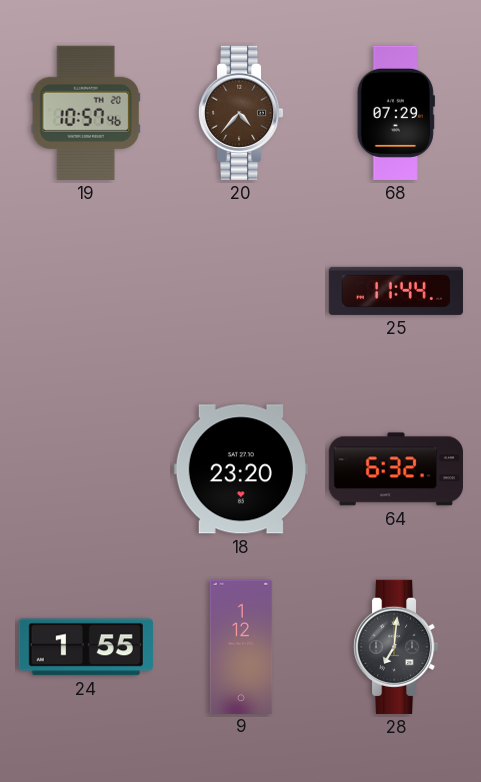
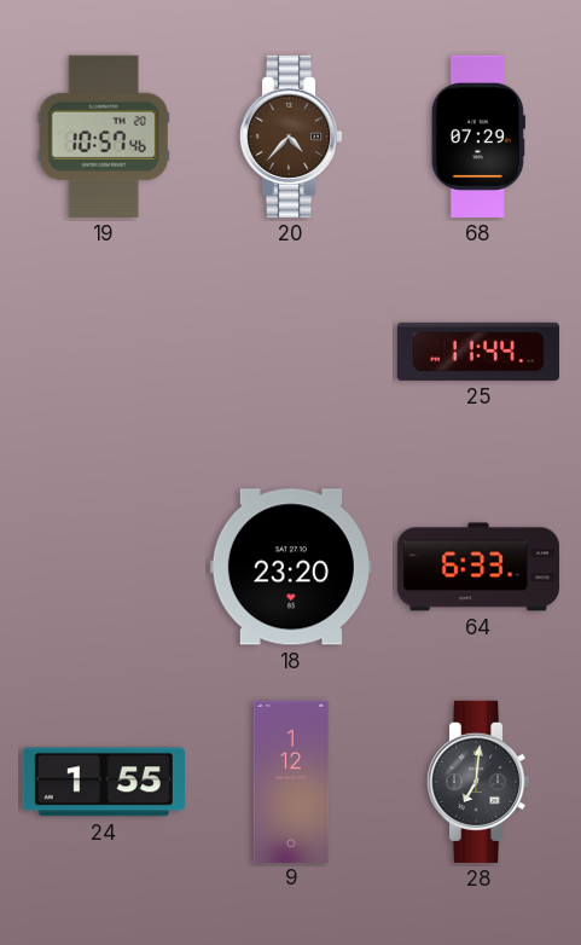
64: 6:32 -> 6:33 (478, 567)
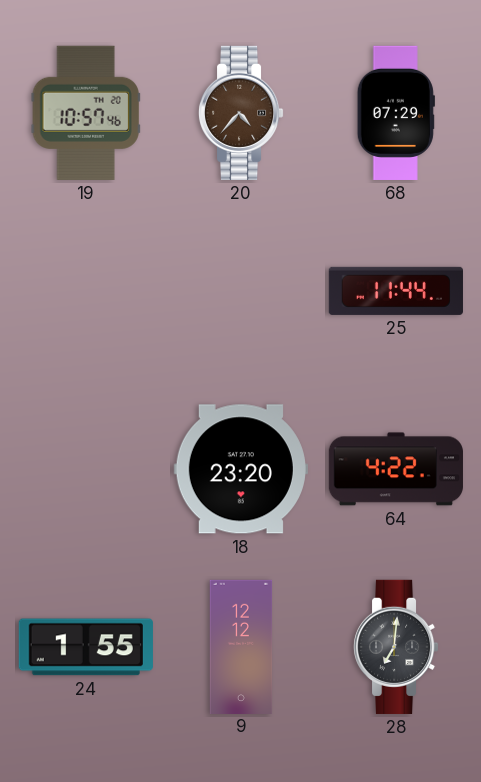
64: 6:33 -> 4:22 (396, 469)
9: 1:12 -> 12:12 (241, 646)
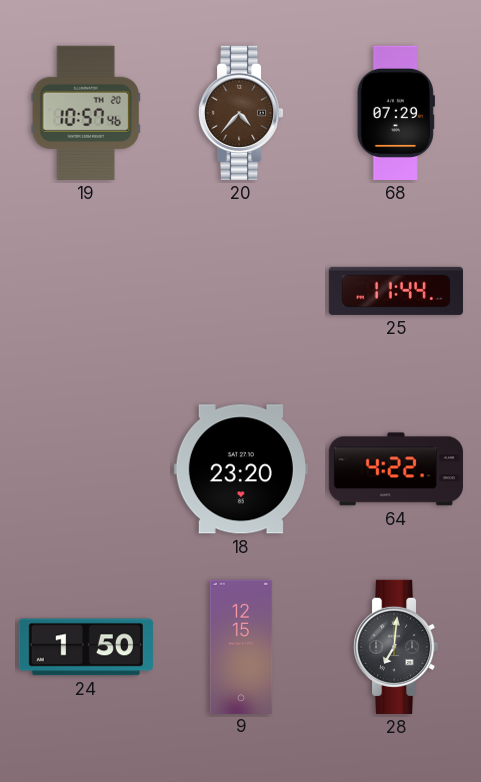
24: 1:55 -> 1:50 (86, 647)
9: 12:12 -> 12:15 (241, 646)
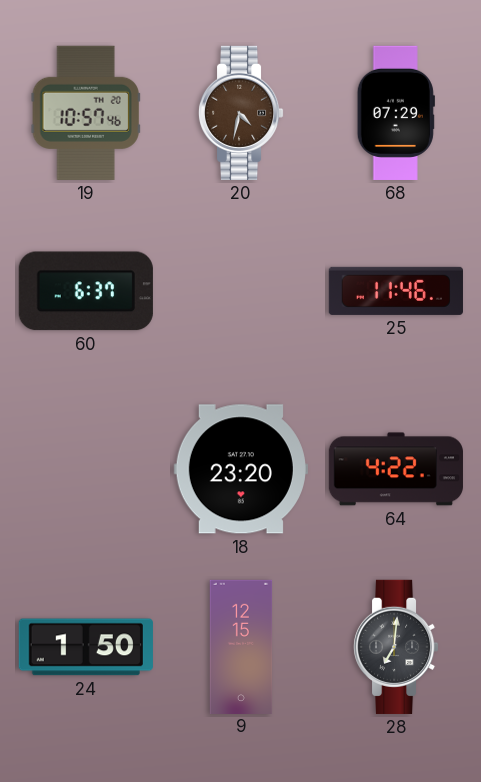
20: 4:37 -> 4:32 (241, 113)
60: none -> 6:37 (86, 291)
25: 11:44 -> 11:46 (396, 291)
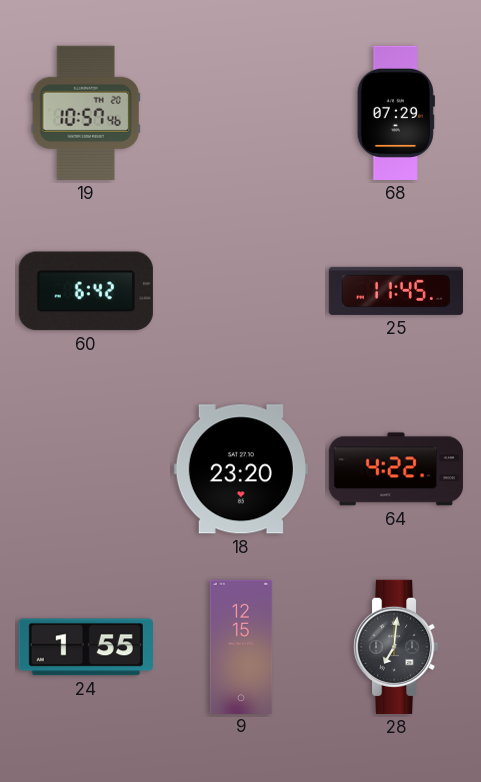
20: 4:32 -> none (241, 113)
60: 6:37 -> 6:42 (86, 291)
25: 11:46 -> 11:45 (396, 291)
24: 1:50 -> 1:55 (86, 647)
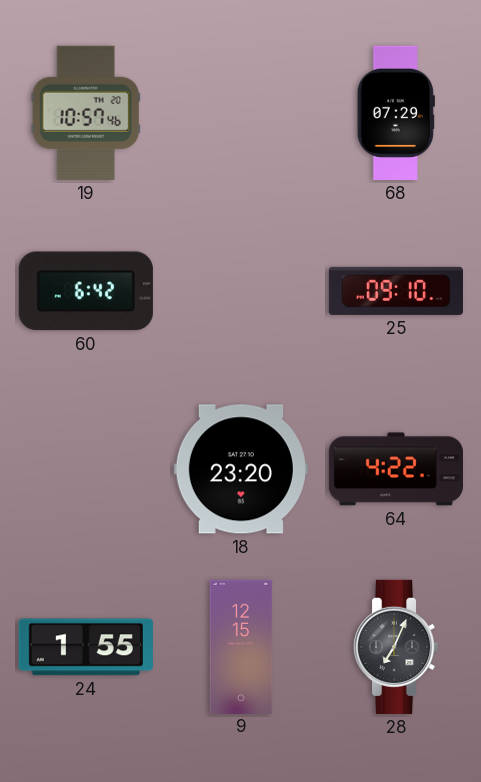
25: 11:45 -> 09:10 (396, 291)
28: 7:01 -> 7:04 (396, 647)
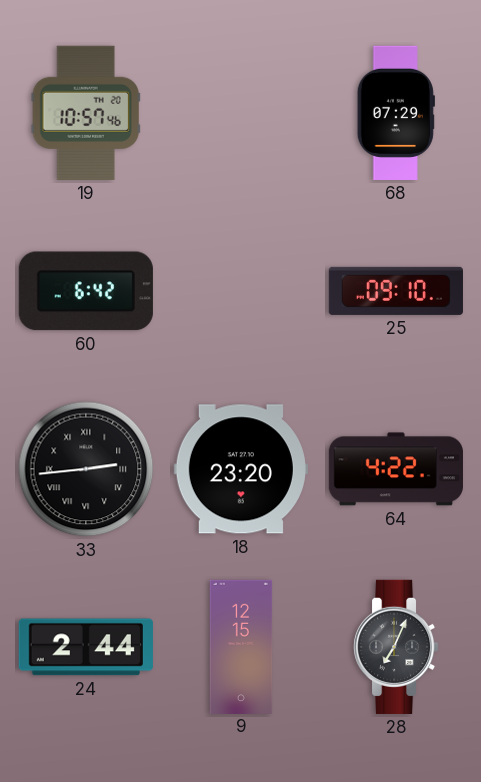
33: none -> 2:44 (86, 469)
24: 1:55 -> 2:44 (86, 647)
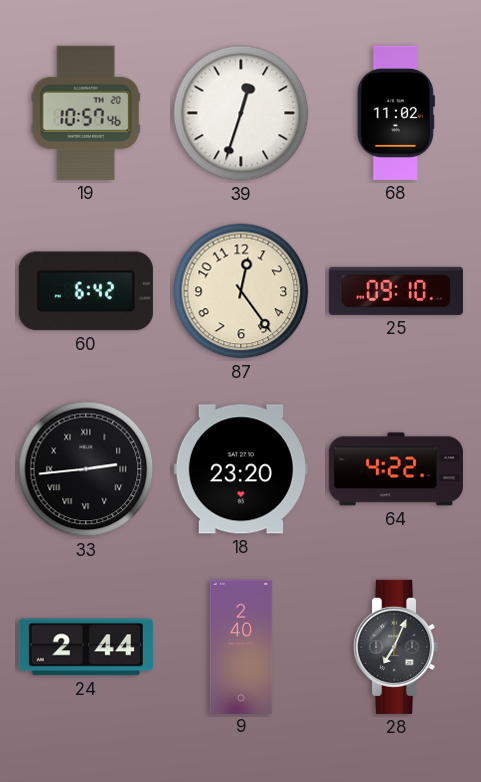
39: none -> 12:33 (241, 113)
68: 07:29 -> 11:02 (396, 113)
87: none -> 12:24 (241, 291)
9: 12:15 -> 2:40 (241, 646)
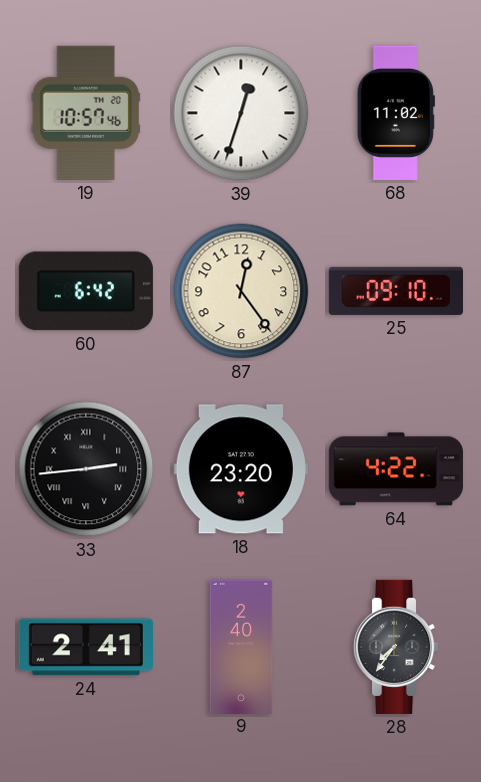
24: 2:44 -> 2:41 (86, 647)
28: 7:04 -> 7:36 (396, 647)
